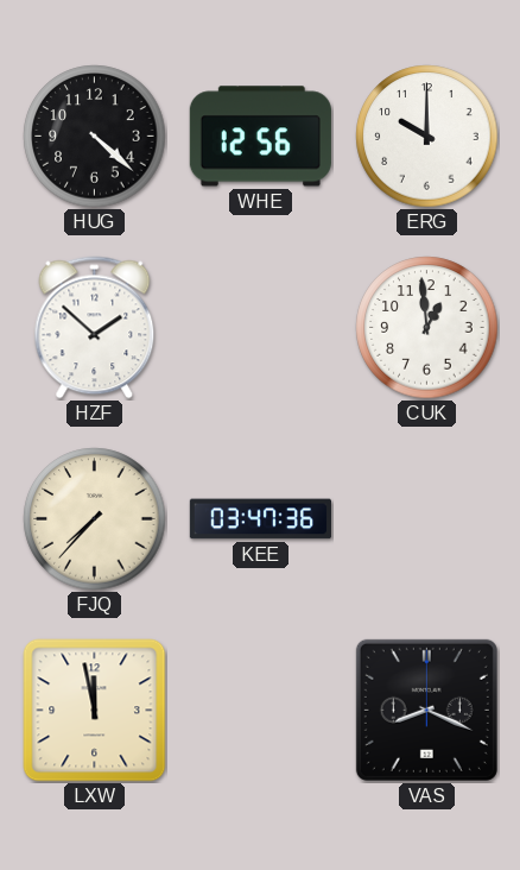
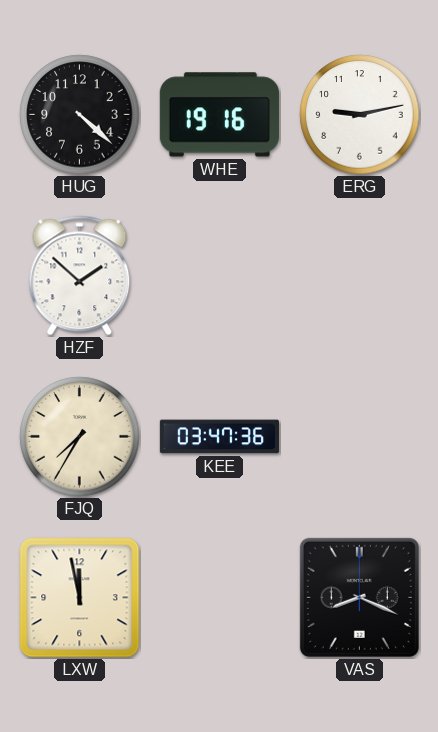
WHE: 12:56 -> 19:16 (219, 115)
ERG: 10:00 -> 9:13 (360, 115)
CUK: 12:59 -> none (427, 328)
FJQ: 7:37 -> 7:35 (80, 437)
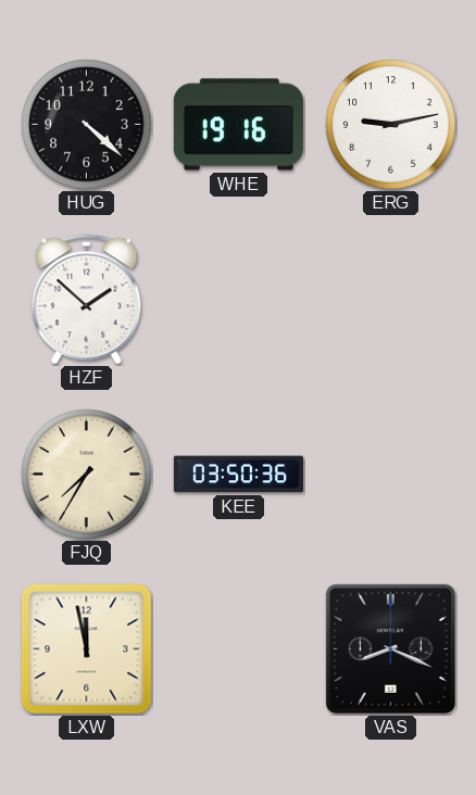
KEE: 03:47 -> 03:50 (238, 475)
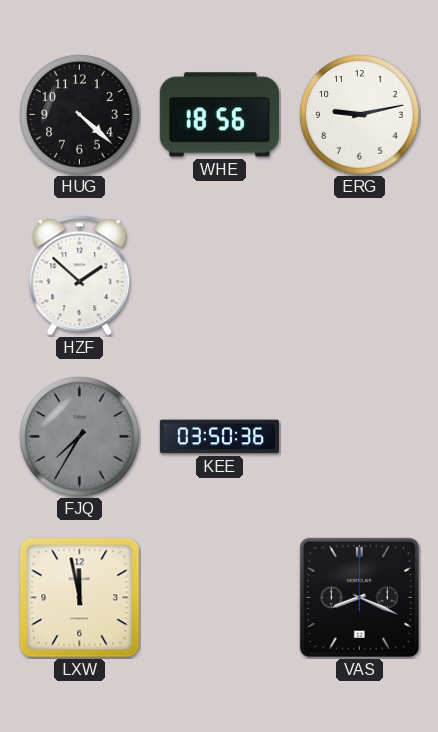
WHE: 19:16 -> 18:56 (219, 115)
FJQ dial: cream -> grey (80, 437)
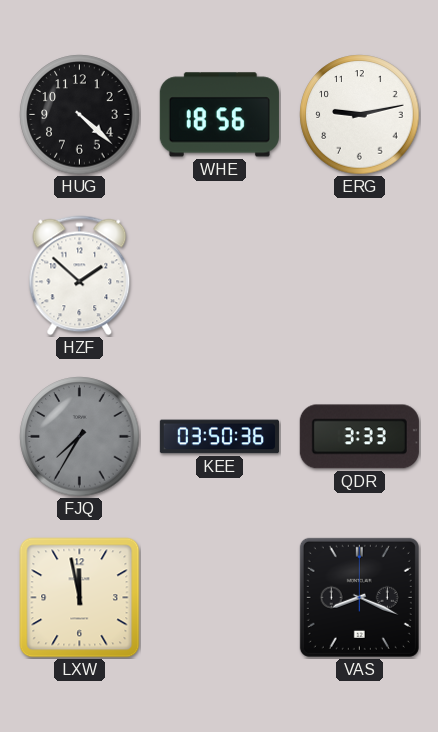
QDR: none -> 3:33 (359, 437)
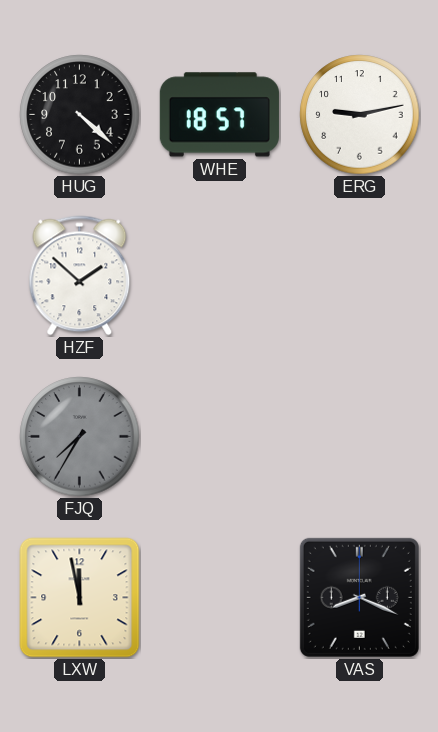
WHE: 18:56 -> 18:57 (219, 115)
KEE: 03:50 -> none (219, 437)
QDR: 3:33 -> none (359, 437)
